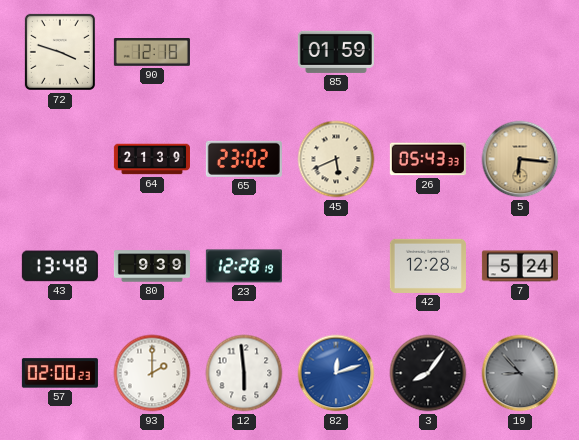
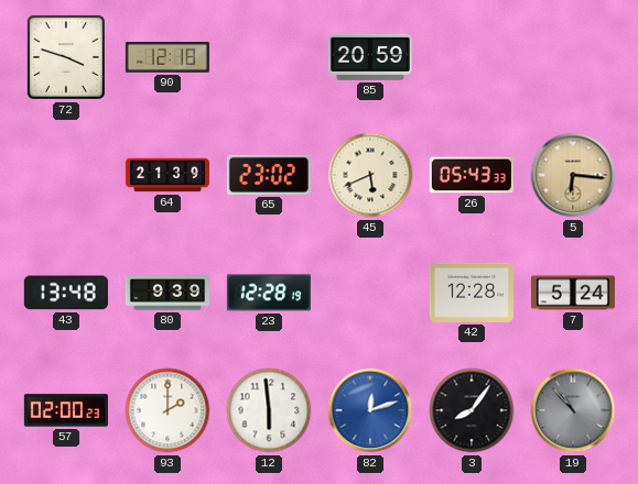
85: 01:59 -> 20:59 (370, 57)
19: 8:53 -> 10:53 (573, 410)
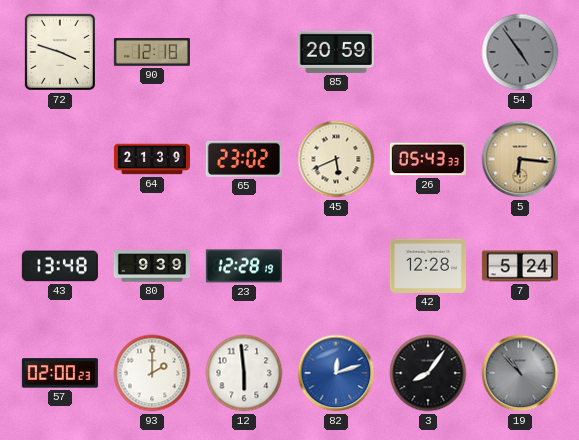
54: none -> 4:54 (520, 52)
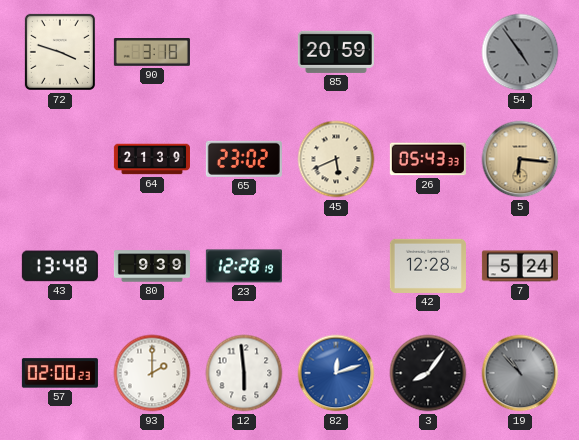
90: 12:18 -> 3:18 (152, 53)
